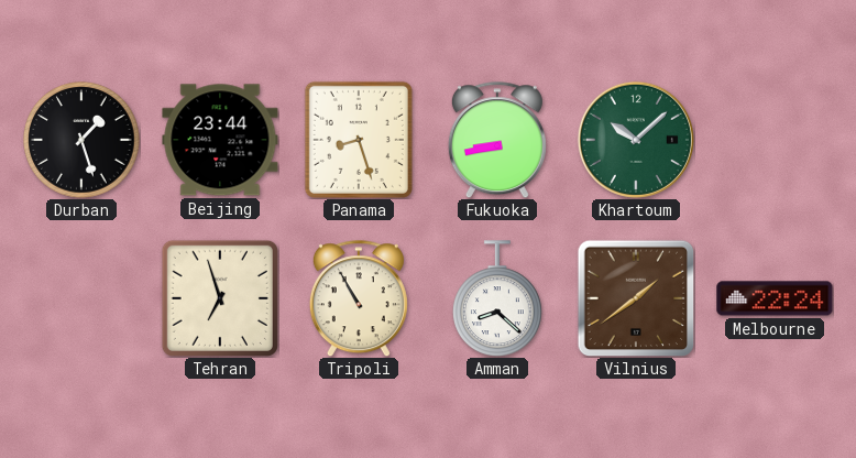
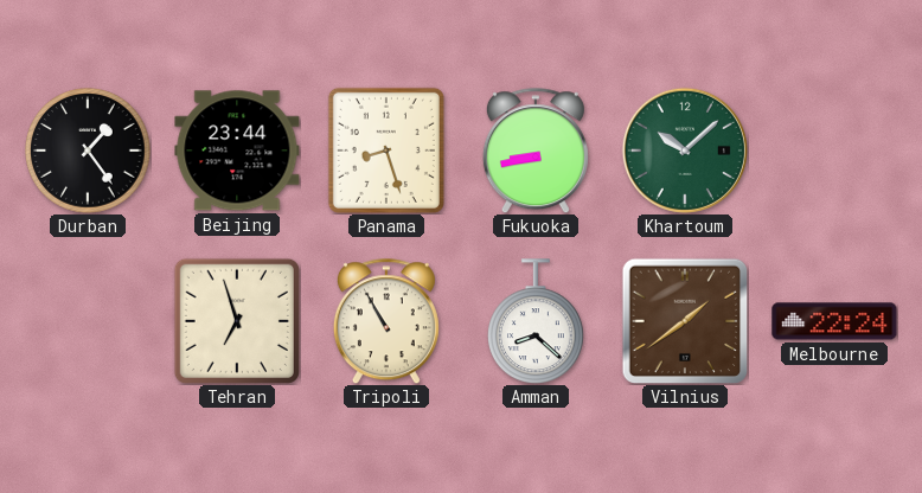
Durban: 1:27 -> 1:24 (88, 151)
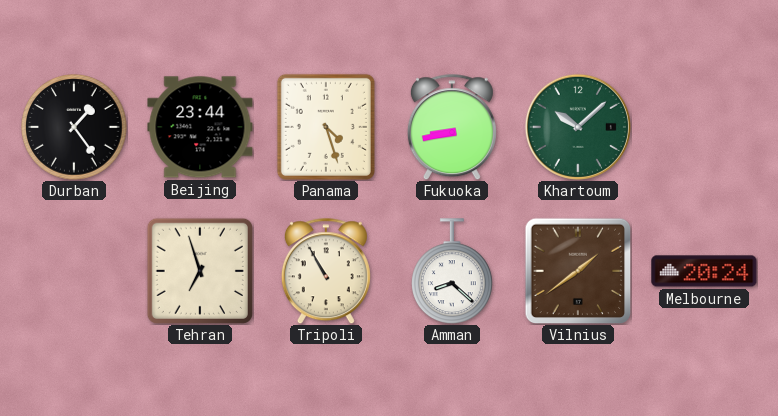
Panama: 8:27 -> 4:27 (326, 127)
Melbourne: 22:24 -> 20:24 (704, 271)
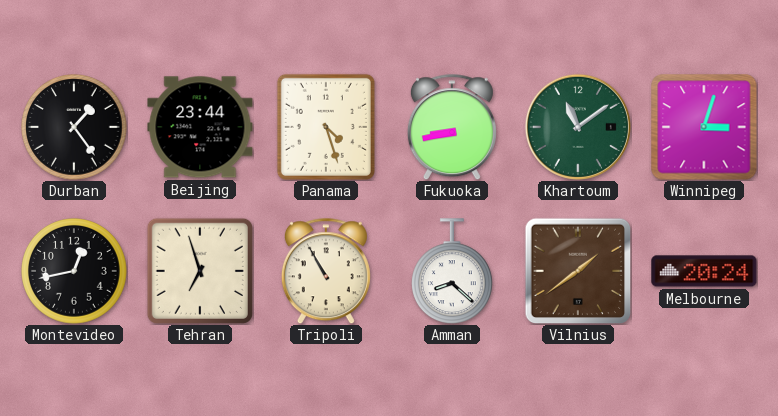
Khartoum: 10:08 -> 11:09 (578, 127)
Winnipeg: none -> 3:03 (704, 127)
Montevideo: none -> 12:43 (74, 271)
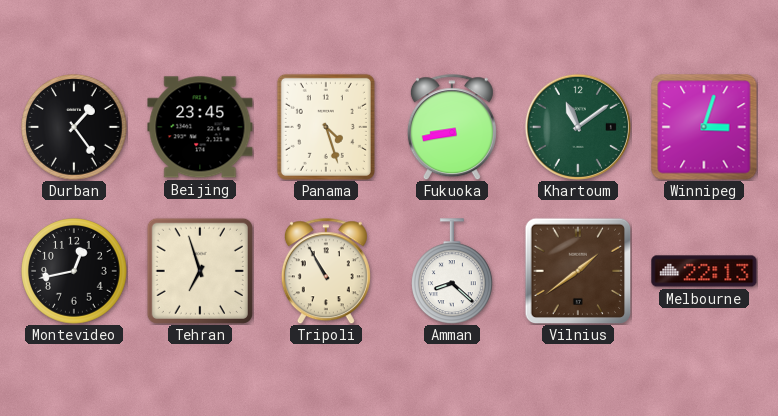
Beijing: 23:44 -> 23:45 (200, 127)
Melbourne: 20:24 -> 22:13 (704, 271)
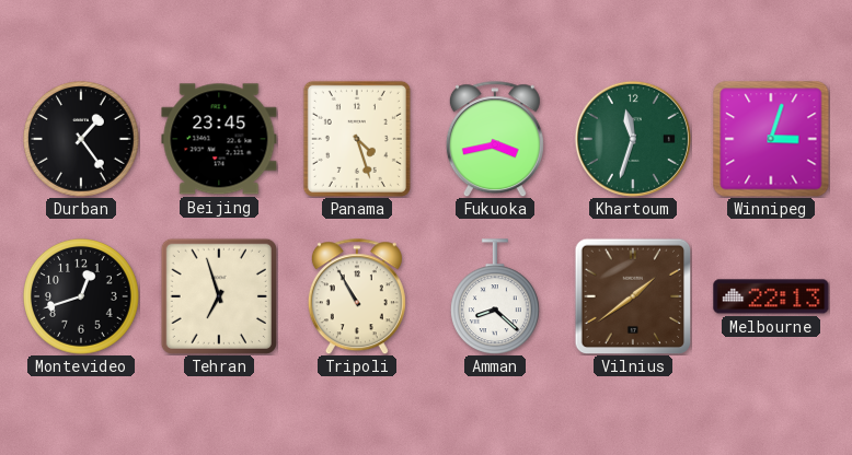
Fukuoka: 8:43 -> 3:43 (495, 139)
Khartoum: 11:09 -> 11:33 (633, 139)
Montevideo: 12:43 -> 12:42 (81, 296)
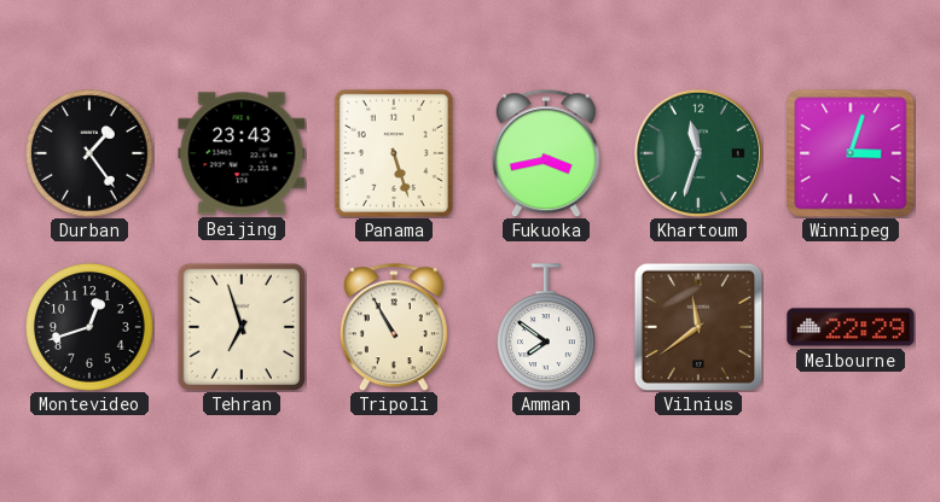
Beijing: 23:45 -> 23:43 (242, 153)
Panama: 4:27 -> 5:27 (394, 153)
Amman: 8:22 -> 7:51 (547, 327)
Vilnius: 1:39 -> 11:39 (698, 327)
Melbourne: 22:13 -> 22:29 (851, 327)
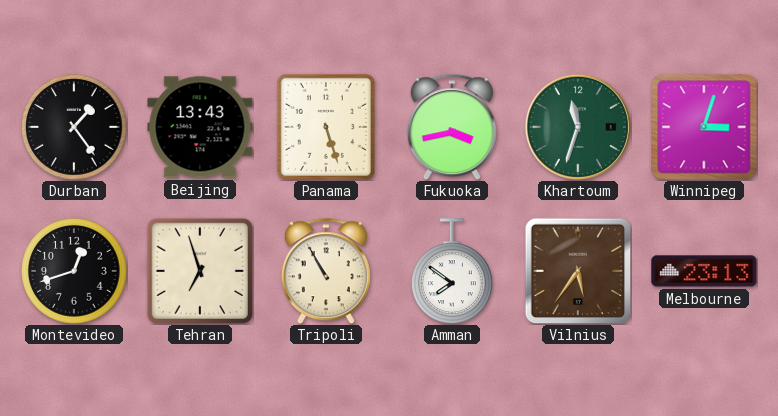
Beijing: 23:43 -> 13:43 (200, 127)
Vilnius: 11:39 -> 5:36 (578, 271)
Melbourne: 22:29 -> 23:13 (704, 271)
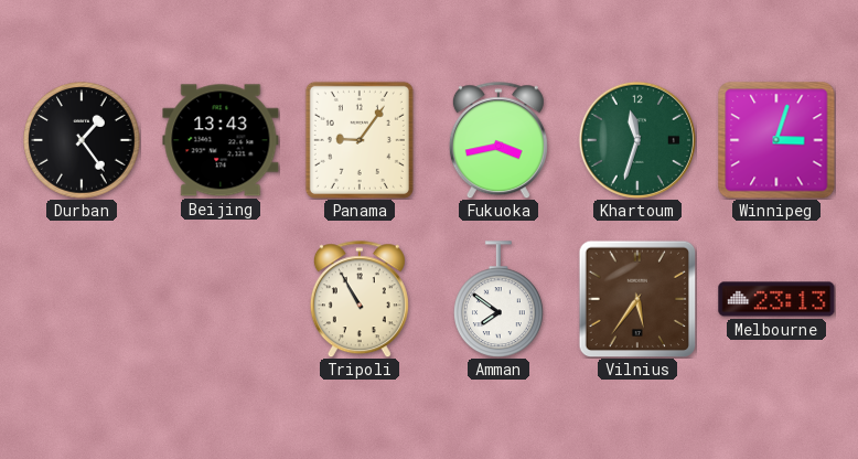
Panama: 5:27 -> 9:06 (360, 140)
Montevideo: 12:42 -> none (74, 271)
Tehran: 6:57 -> none (200, 271)
